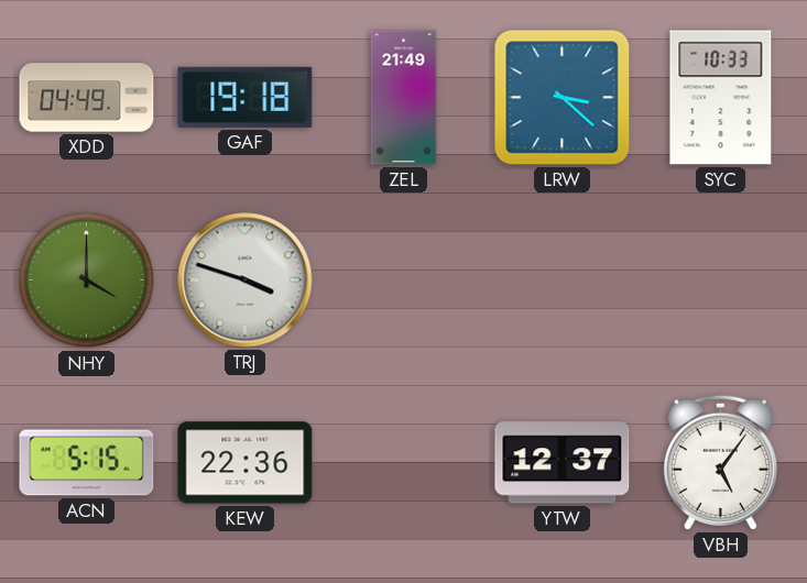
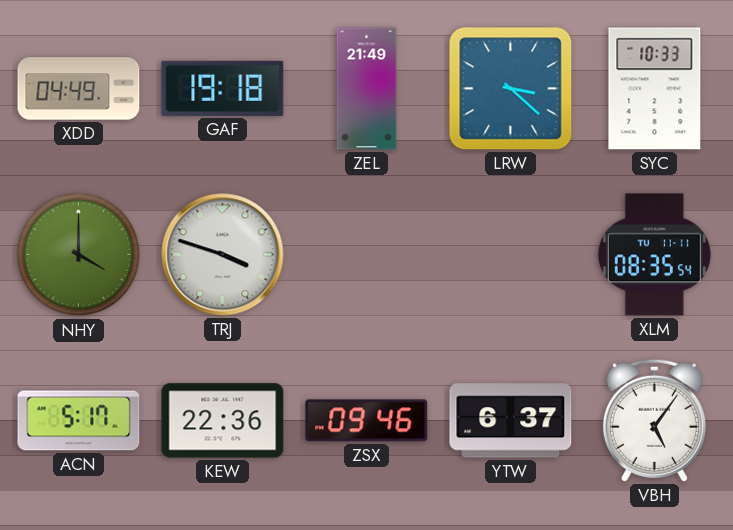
XLM: none -> 08:35 (654, 255)
ACN: 5:15 -> 5:17 (79, 421)
ZSX: none -> 09:46 (367, 421)
YTW: 12:37 -> 6:37 (511, 421)
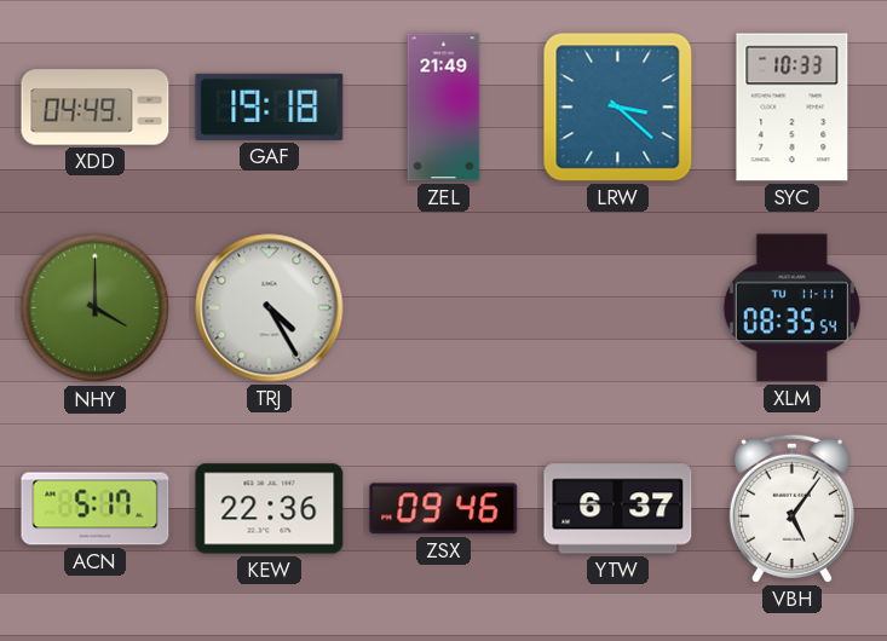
TRJ: 3:48 -> 4:25 (270, 308)
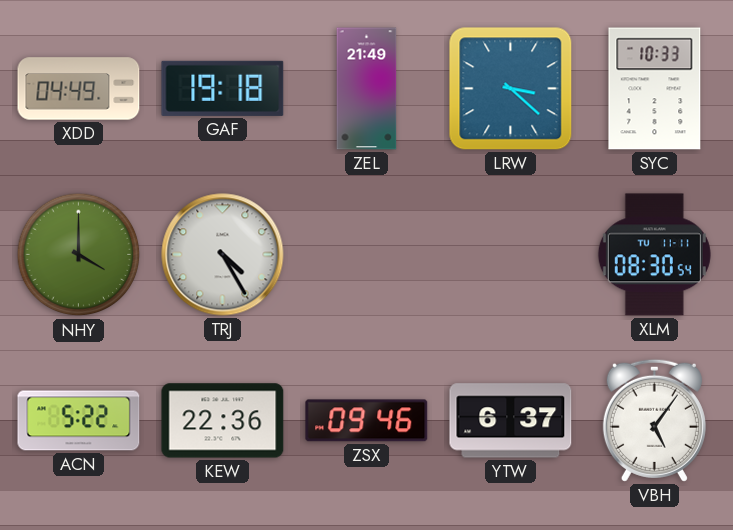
XLM: 08:35 -> 08:30 (654, 255)
ACN: 5:17 -> 5:22 (79, 421)
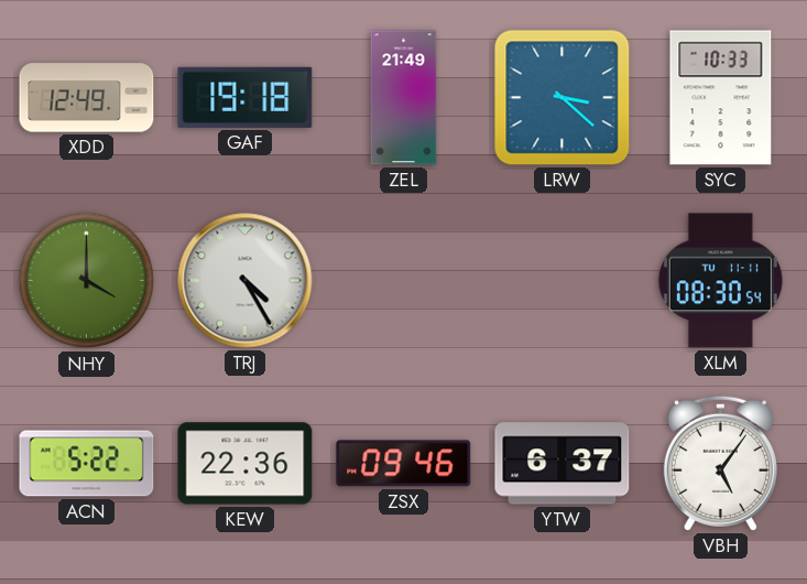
XDD: 04:49 -> 12:49 (87, 98)
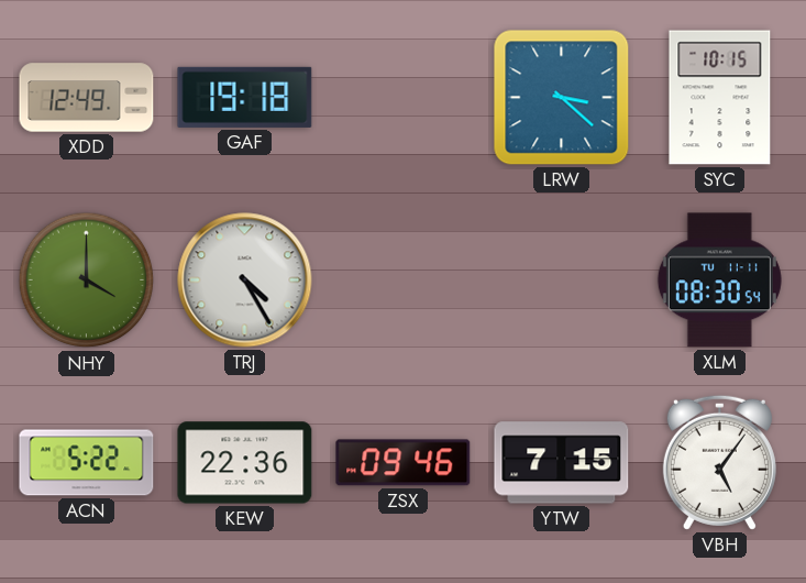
ZEL: 21:49 -> none (404, 98)
SYC: 10:33 -> 10:15 (720, 98)
YTW: 6:37 -> 7:15 (562, 463)
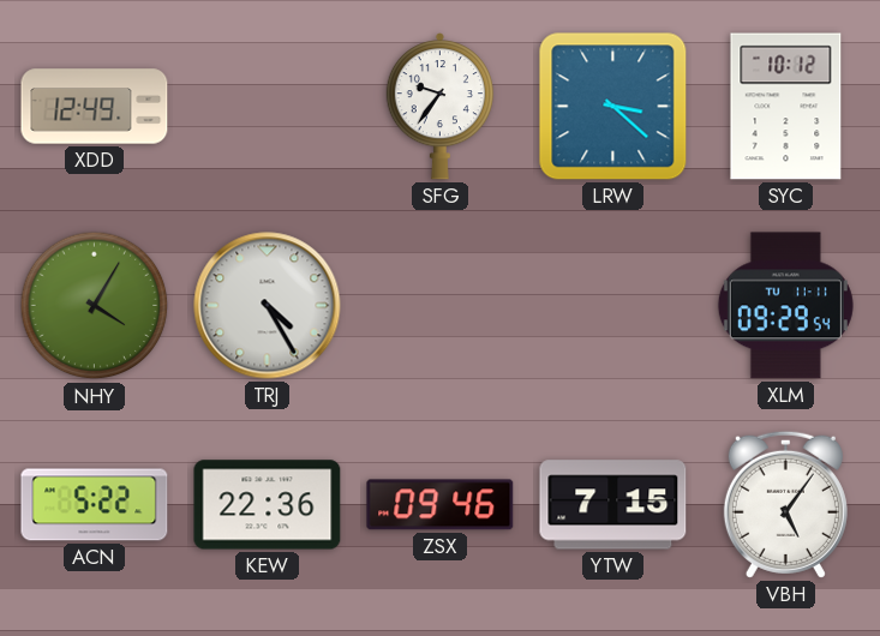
GAF: 19:18 -> none (245, 97)
SFG: none -> 9:36 (439, 107)
SYC: 10:15 -> 10:12 (786, 107)
NHY: 4:00 -> 4:05 (95, 306)
XLM: 08:30 -> 09:29 (785, 306)
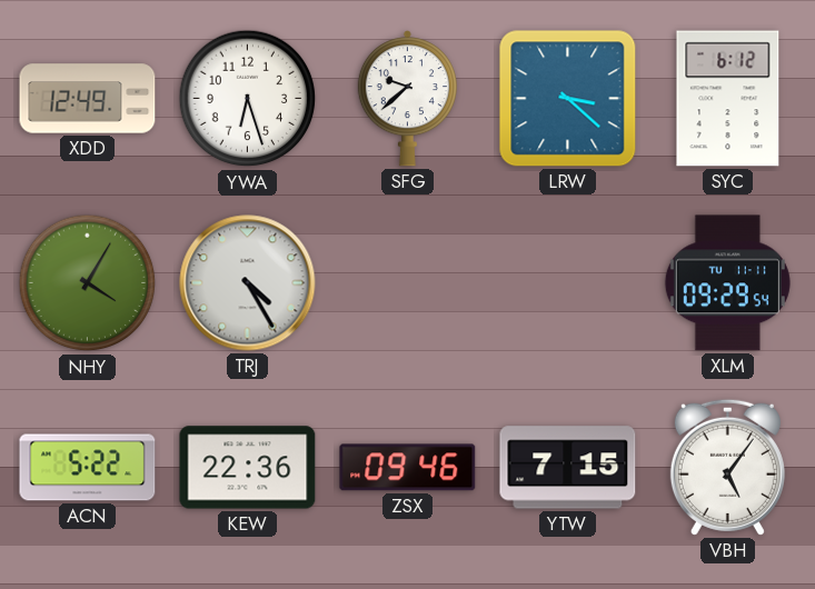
YWA: none -> 6:27 (248, 99)
SFG: 9:36 -> 9:38 (407, 99)
SYC: 10:12 -> 6:12 (728, 99)
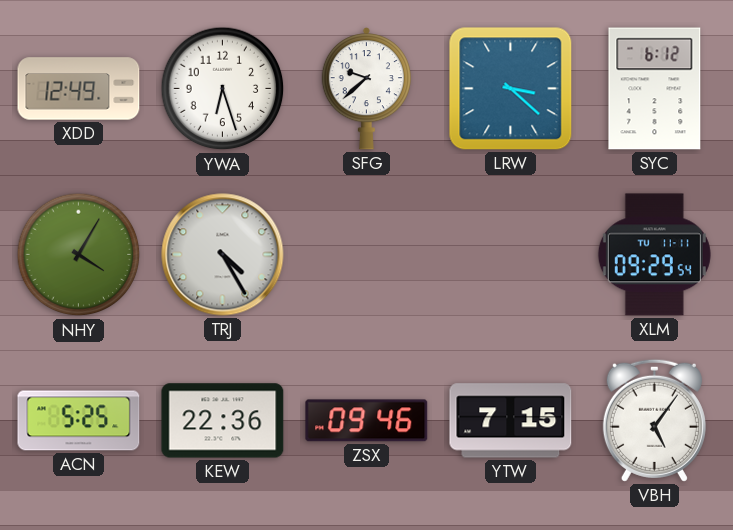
ACN: 5:22 -> 5:25 (79, 421)
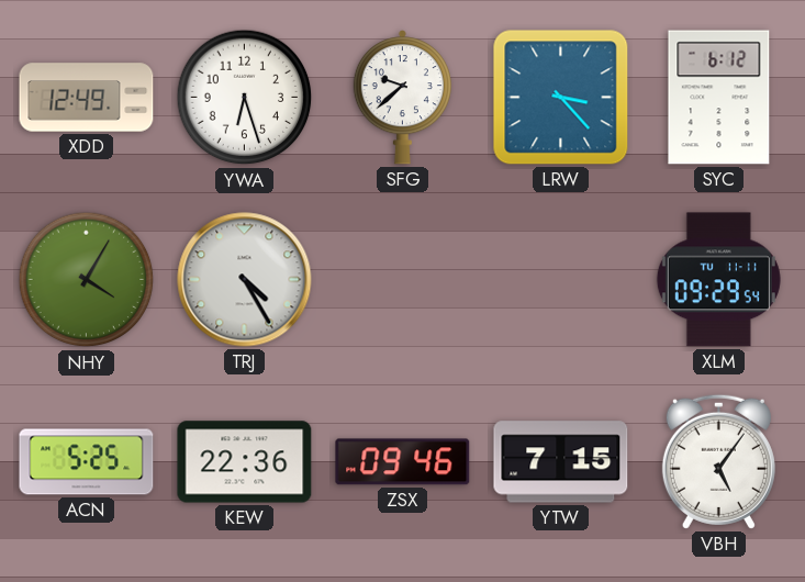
LRW: 3:22 -> 3:23 (561, 98)
